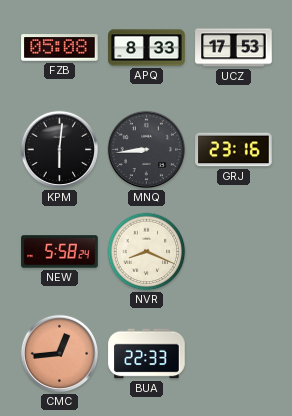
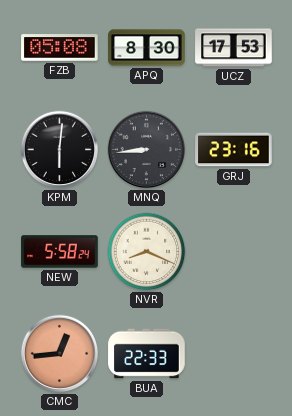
APQ: 8:33 -> 8:30 (147, 48)
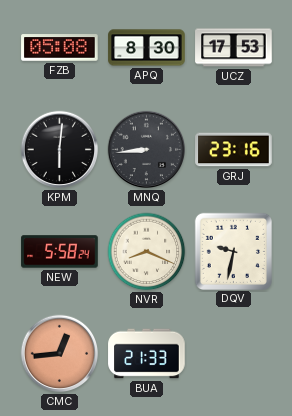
DQV: none -> 9:32 (233, 251)
BUA: 22:33 -> 21:33 (147, 354)
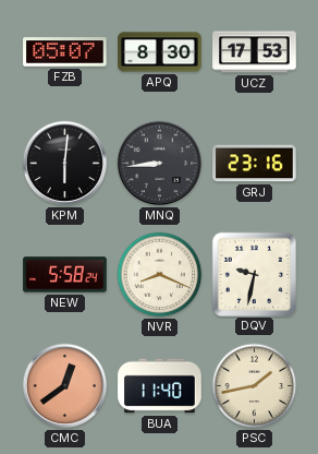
FZB: 05:08 -> 05:07 (65, 52)
CMC: 12:44 -> 12:39 (65, 386)
BUA: 21:33 -> 11:40 (160, 386)
PSC: none -> 1:43 (255, 386)
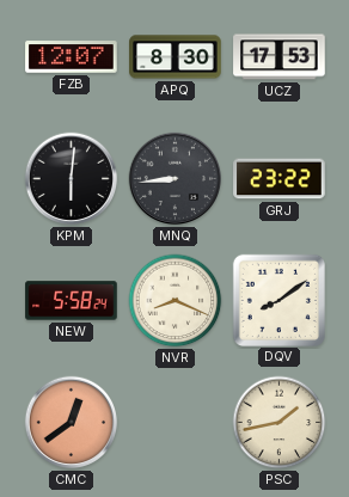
FZB: 05:07 -> 12:07 (72, 57)
GRJ: 23:16 -> 23:22 (280, 179)
DQV: 9:32 -> 8:09 (278, 300)
BUA: 11:40 -> none (160, 386)
